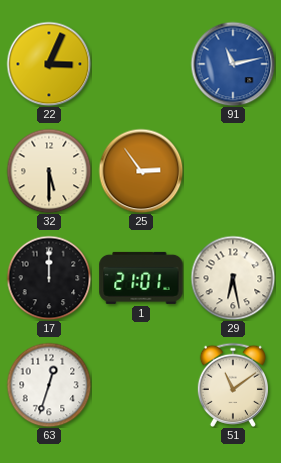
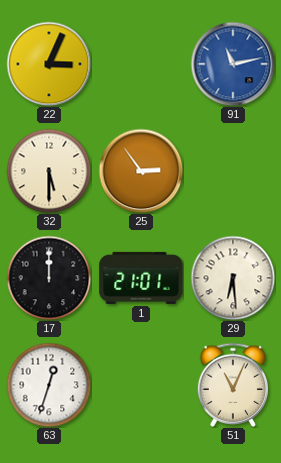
29: 6:28 -> 6:29 (233, 278)
51: 11:09 -> 11:04 (232, 385)
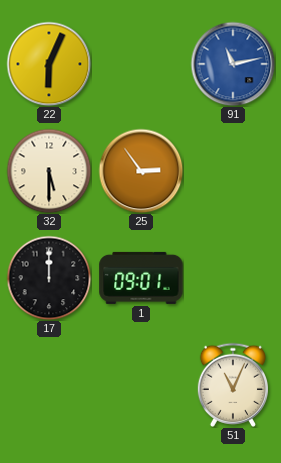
22: 3:04 -> 6:04 (49, 64)
1: 21:01 -> 09:01 (141, 278)
29: 6:29 -> none (233, 278)
63: 12:33 -> none (49, 385)
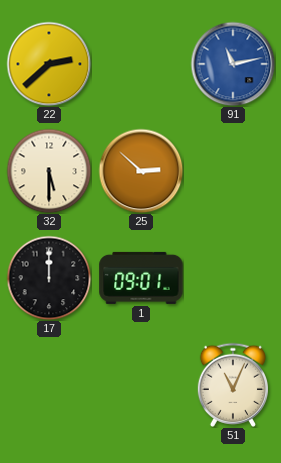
22: 6:04 -> 2:38 (49, 64)
25: 2:54 -> 2:52 (141, 171)
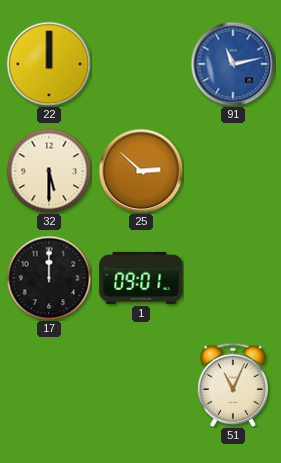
22: 2:38 -> 12:00 (49, 64)
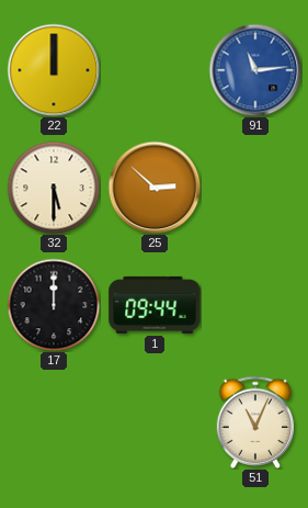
91: 11:13 -> 11:14 (255, 70)
1: 09:01 -> 09:44 (155, 305)
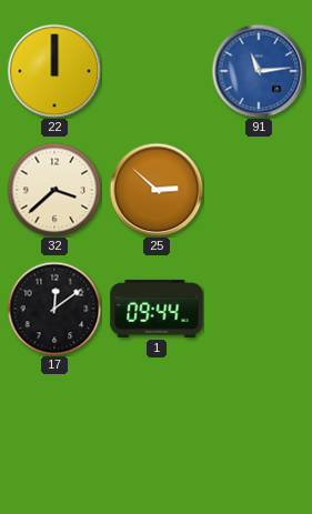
32: 5:30 -> 3:38 (54, 190)
17: 12:00 -> 12:09 (54, 309)
51: 11:04 -> none (254, 422)
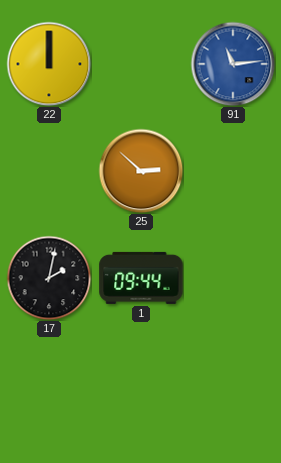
32: 3:38 -> none (54, 190)
17: 12:09 -> 2:02 (49, 278)
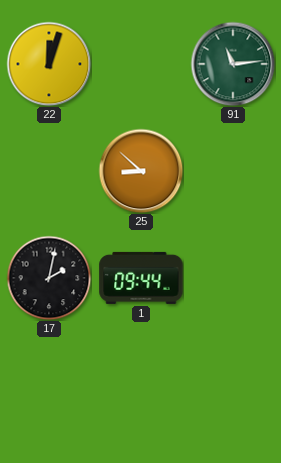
22: 12:00 -> 12:03 (49, 64)
91 dial: blue -> green (233, 64)
25: 2:52 -> 8:52 (141, 171)
